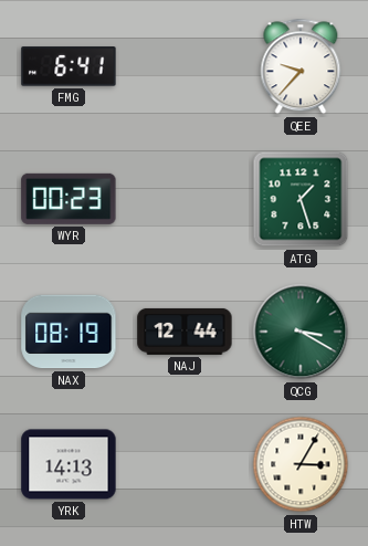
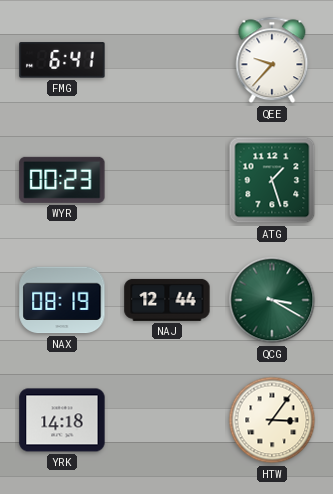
YRK: 14:13 -> 14:18 (62, 420)
HTW: 3:05 -> 3:06 (272, 420)
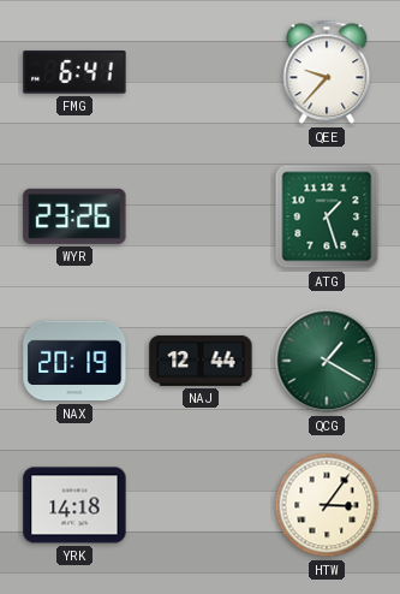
WYR: 00:23 -> 23:26 (74, 216)
NAX: 08:19 -> 20:19 (74, 361)
QCG: 3:20 -> 1:20 (327, 361)
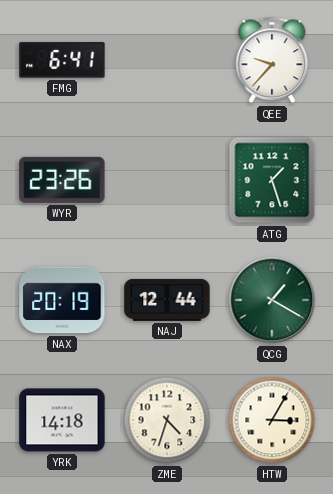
ZME: none -> 4:33 (167, 420)
HTW: 3:06 -> 3:05 (272, 420)
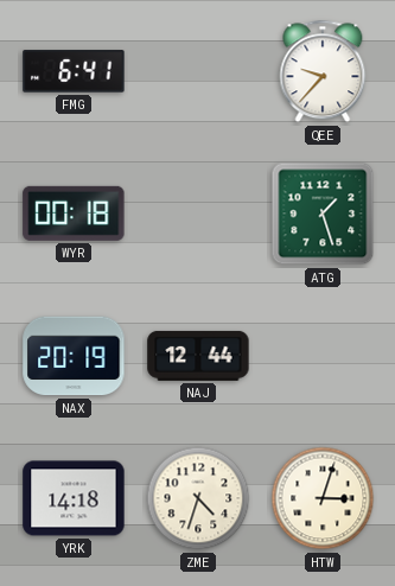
WYR: 23:26 -> 00:18 (74, 214)
QCG: 1:20 -> none (272, 300)
HTW: 3:05 -> 3:03 (323, 498)
